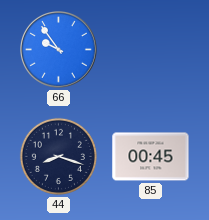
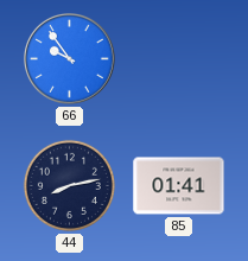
44: 8:18 -> 8:13 (69, 185)
85: 00:45 -> 01:41 (179, 186)
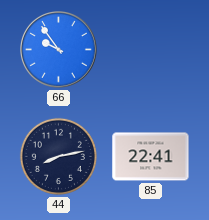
85: 01:41 -> 22:41 (151, 157)
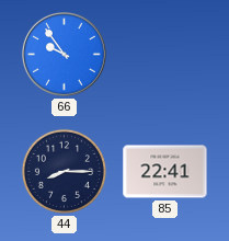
44: 8:13 -> 8:15 (64, 171)
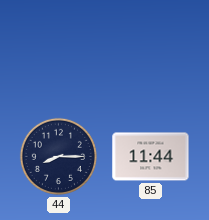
66: 9:54 -> none (65, 55)
85: 22:41 -> 11:44 (151, 157)
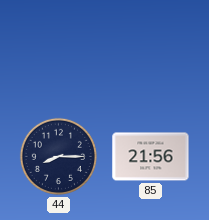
85: 11:44 -> 21:56 (151, 157)
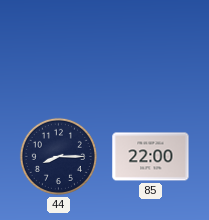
85: 21:56 -> 22:00 (151, 157)
